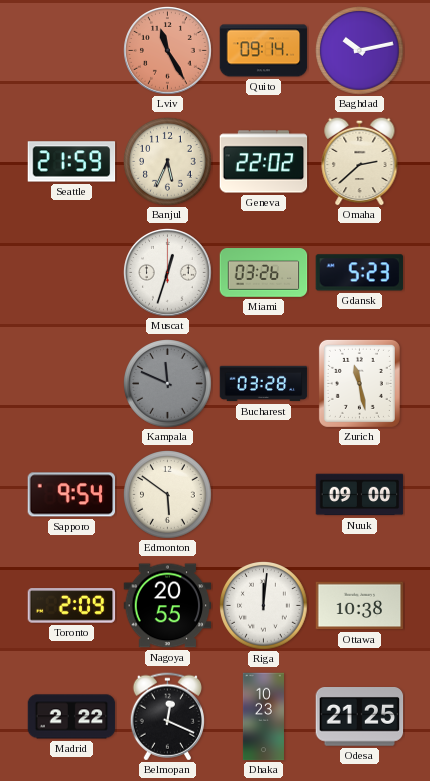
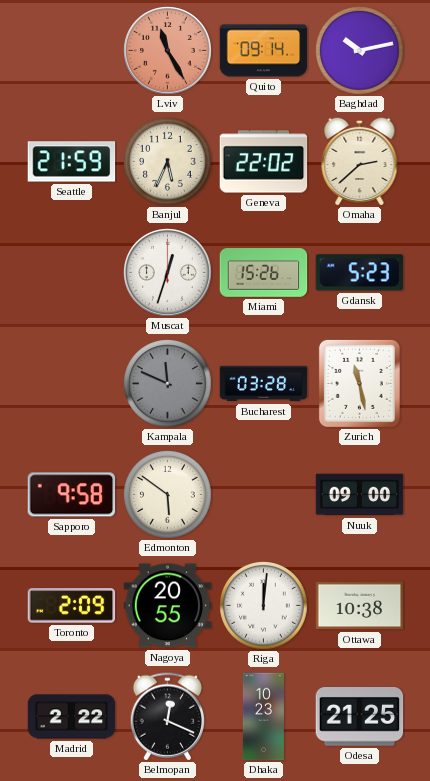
Miami: 03:26 -> 15:26 (264, 273)
Sapporo: 9:54 -> 9:58 (72, 495)
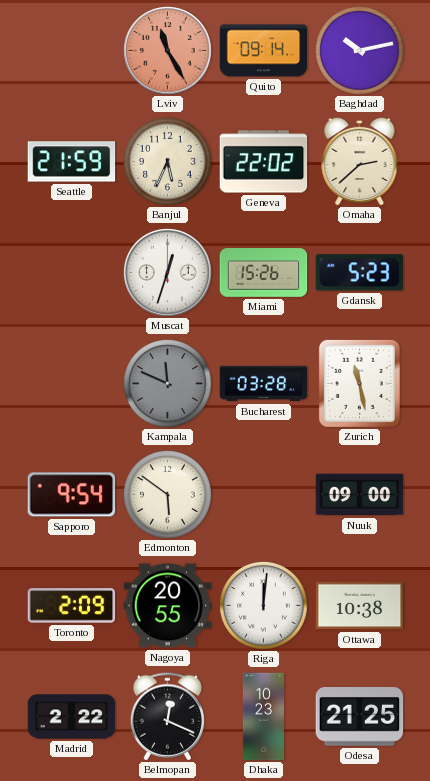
Sapporo: 9:58 -> 9:54 (72, 495)
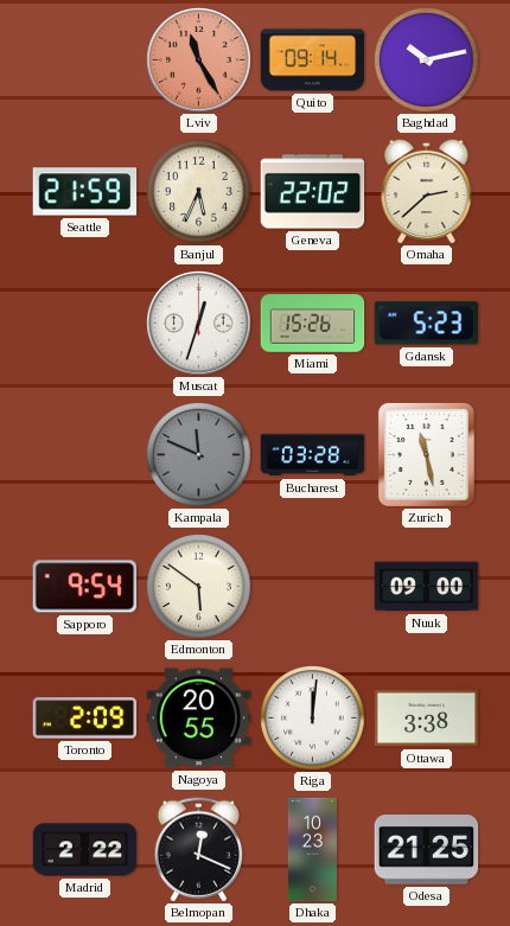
Ottawa: 10:38 -> 3:38 (427, 719)
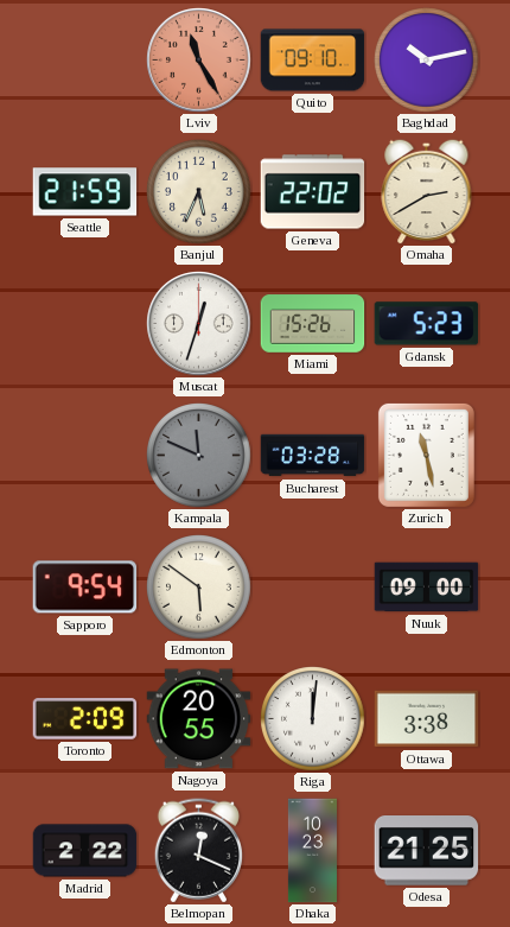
Quito: 09:14 -> 09:10 (313, 61)
Omaha: 2:38 -> 2:40 (427, 191)
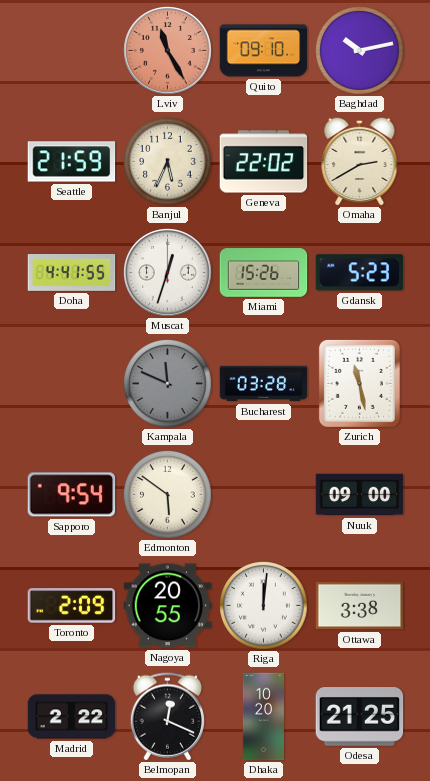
Doha: none -> 4:41 (72, 273)
Dhaka: 10:23 -> 10:20 (263, 717)
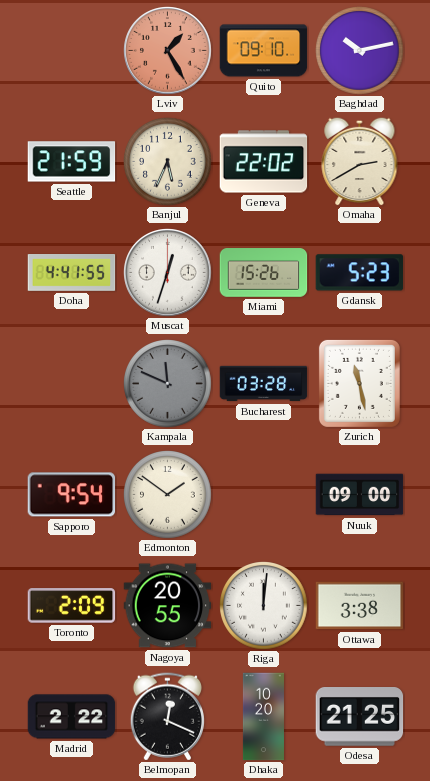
Lviv: 11:25 -> 1:25 (168, 51)
Edmonton: 5:51 -> 1:51 (168, 495)
